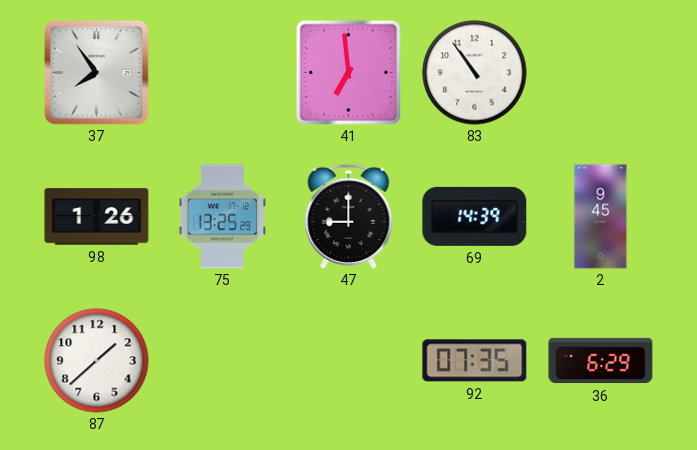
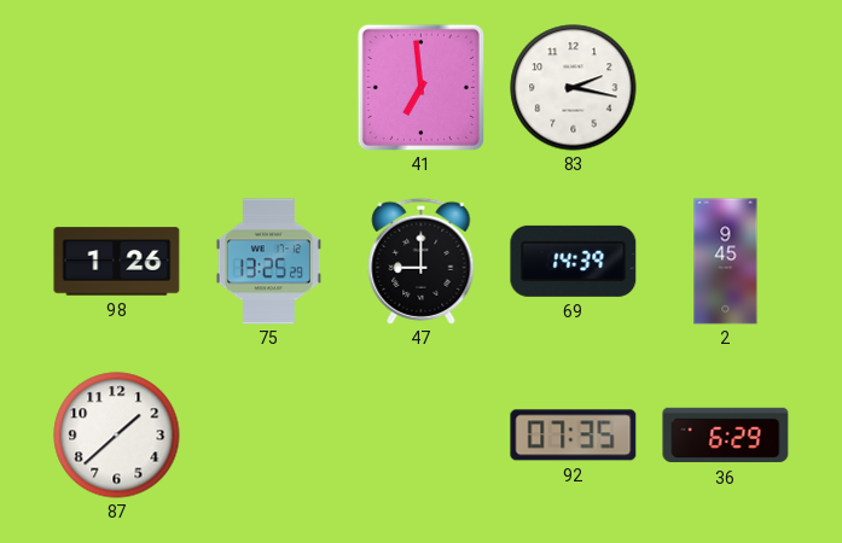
37: 7:54 -> none (96, 72)
83: 10:54 -> 2:17 (574, 88)
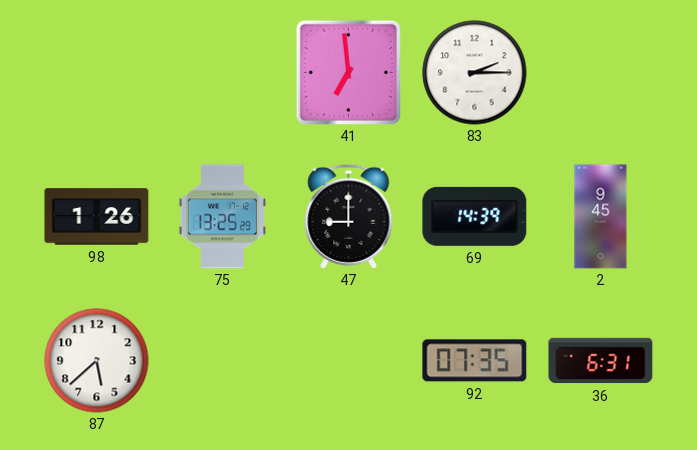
83: 2:17 -> 2:15 (475, 73)
87: 1:38 -> 5:38 (97, 361)
36: 6:29 -> 6:31 (601, 361)
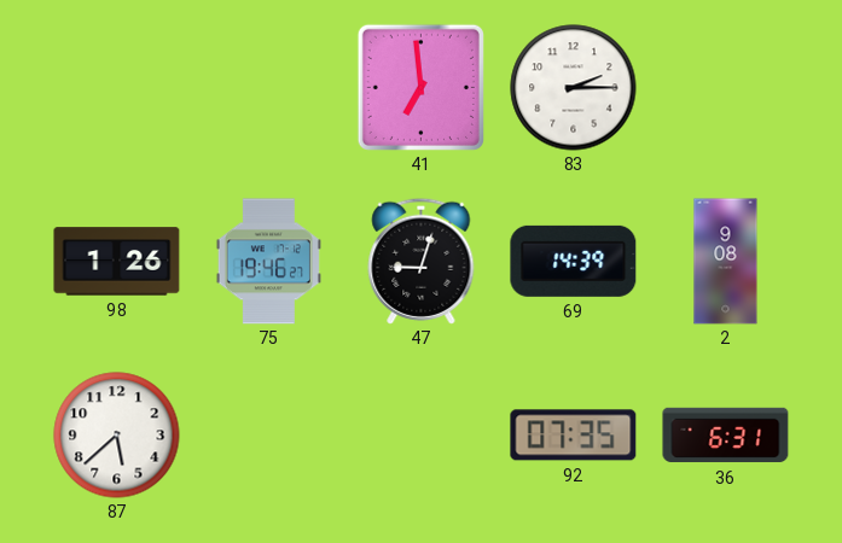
75: 13:25 -> 19:46 (268, 262)
47: 9:00 -> 9:03 (422, 261)
2: 9:45 -> 9:08 (726, 262)
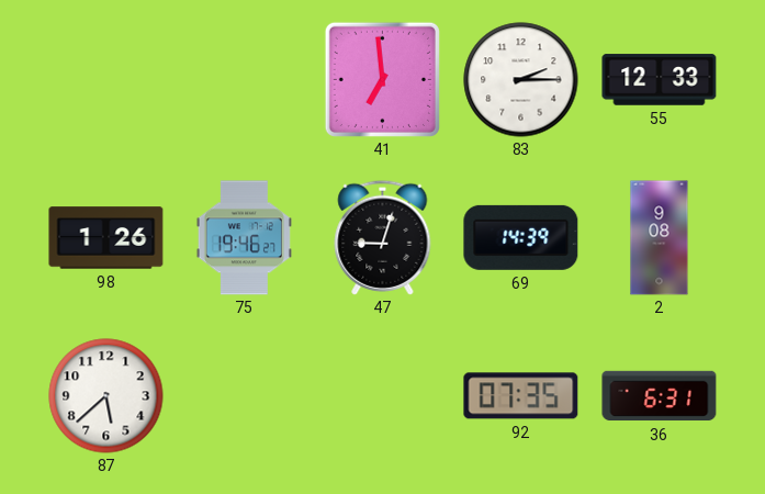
55: none -> 12:33 (660, 80)
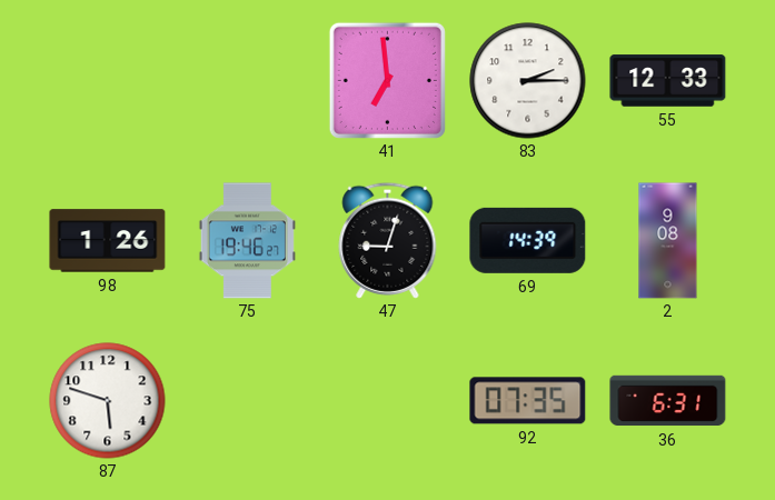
87: 5:38 -> 5:48 (108, 401)
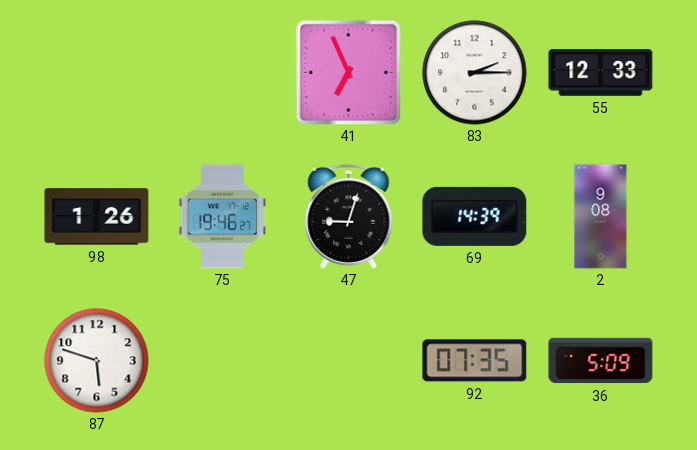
41: 6:59 -> 6:56 (348, 72)
36: 6:31 -> 5:09 (601, 361)
